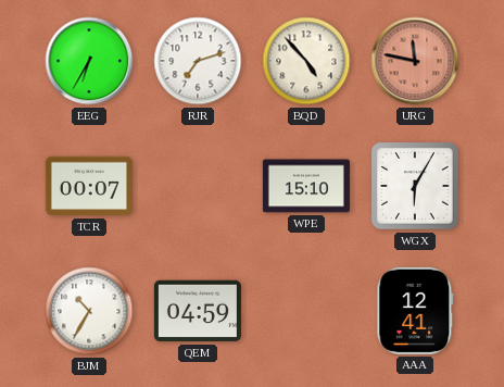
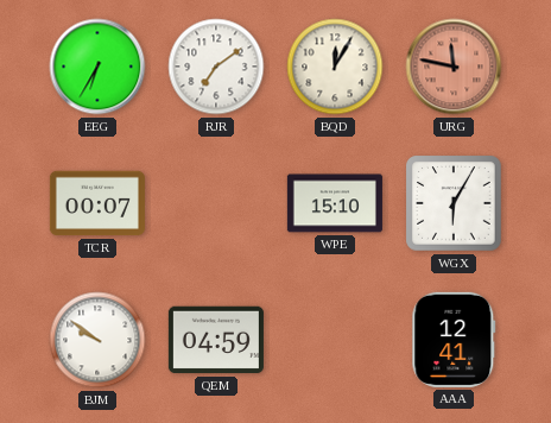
RJR: 7:12 -> 7:09 (216, 67)
BQD: 4:53 -> 12:05 (335, 67)
BJM: 10:35 -> 9:51 (97, 340)
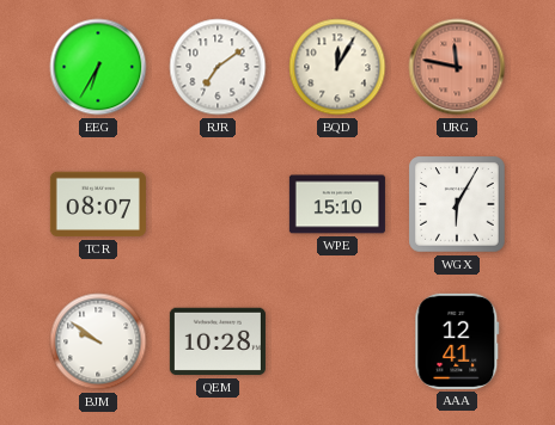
TCR: 00:07 -> 08:07 (98, 204)
QEM: 04:59 -> 10:28 (218, 341)
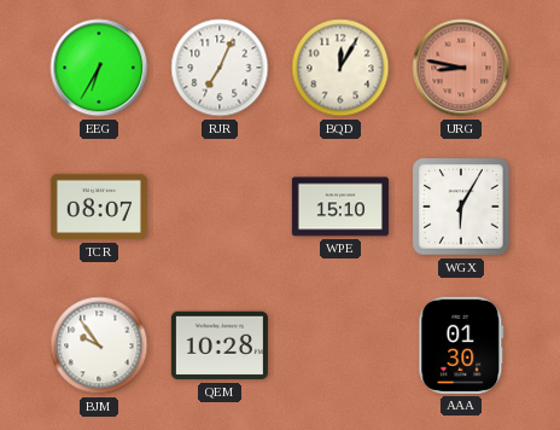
RJR: 7:09 -> 7:04 (220, 68)
URG: 11:47 -> 8:47 (461, 68)
BJM: 9:51 -> 9:54 (99, 345)
AAA: 12:41 -> 01:30 (461, 345)
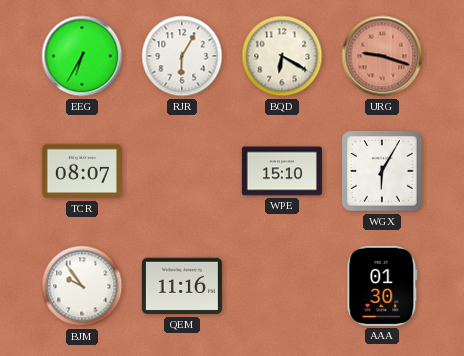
RJR: 7:04 -> 6:05 (182, 56)
BQD: 12:05 -> 6:20 (282, 56)
URG: 8:47 -> 9:18 (382, 56)
QEM: 10:28 -> 11:16 (182, 286)
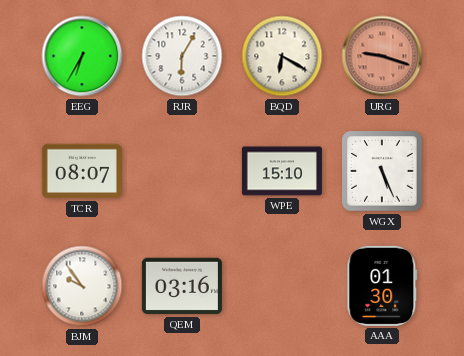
WGX: 6:05 -> 5:26 (382, 171)
QEM: 11:16 -> 03:16 (182, 286)
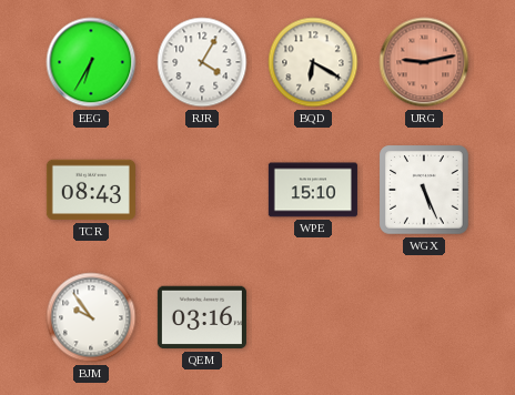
RJR: 6:05 -> 4:05 (202, 62)
URG: 9:18 -> 9:13 (424, 62)
TCR: 08:07 -> 08:43 (91, 190)
AAA: 01:30 -> none (382, 286)
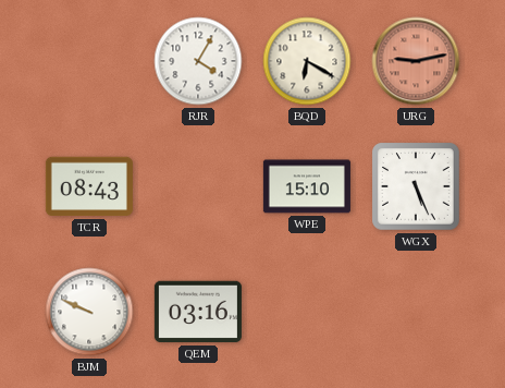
EEG: 6:35 -> none (91, 62)
BJM: 9:54 -> 9:49 (89, 312)
